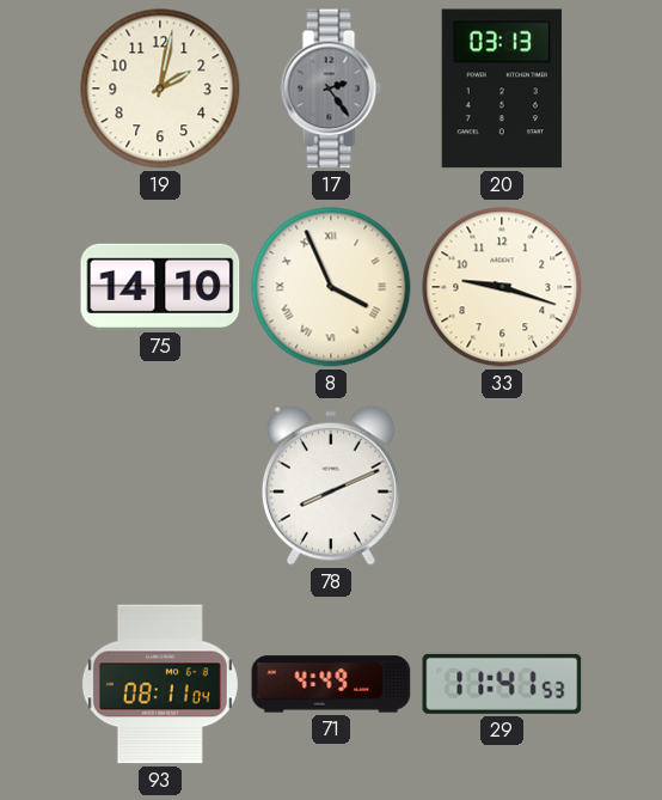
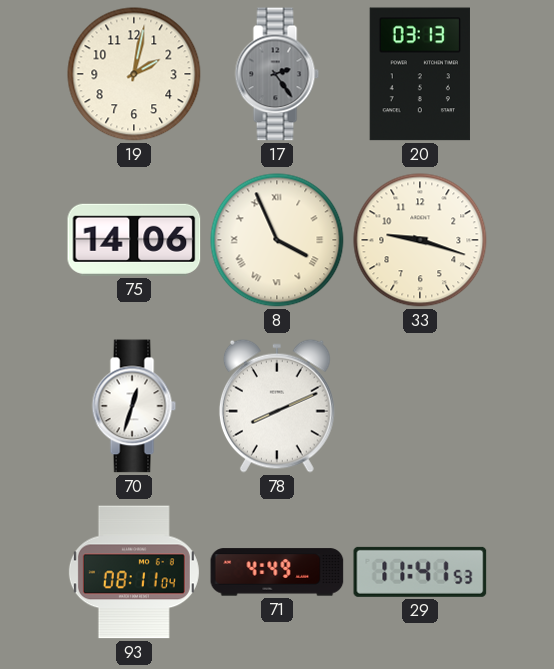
75: 14:10 -> 14:06 (134, 240)
70: none -> 12:33 (134, 406)
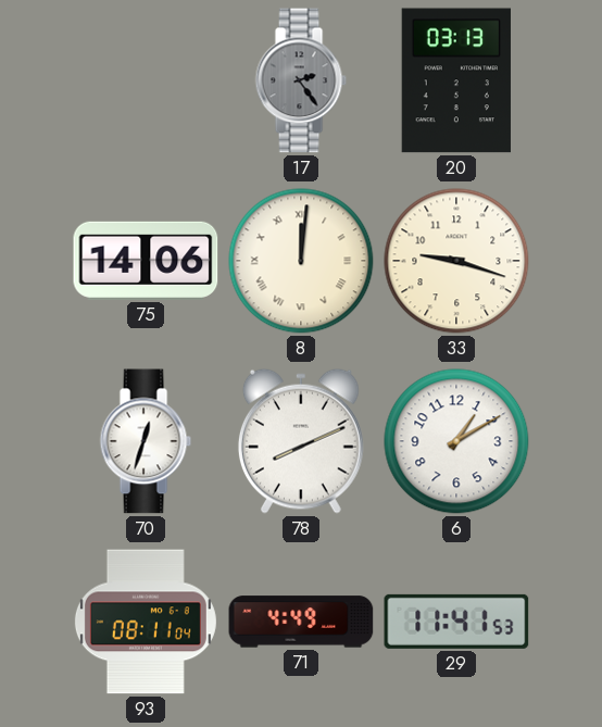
19: 2:02 -> none (134, 74)
8: 3:56 -> 12:01 (301, 261)
6: none -> 1:10 (456, 441)
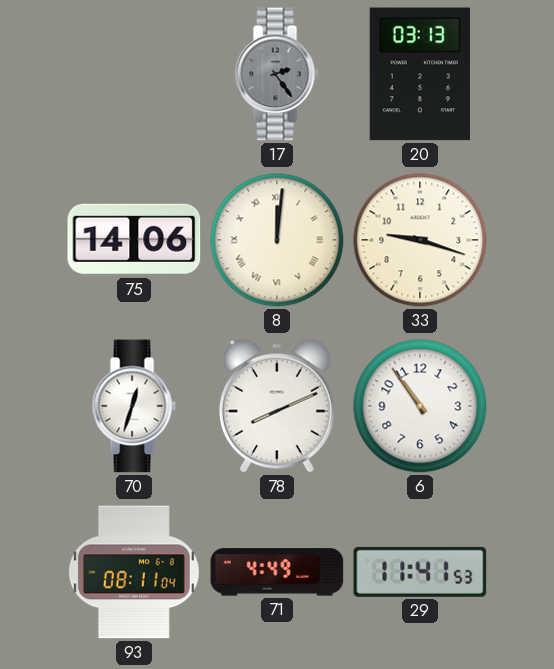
6: 1:10 -> 10:54 (420, 406)
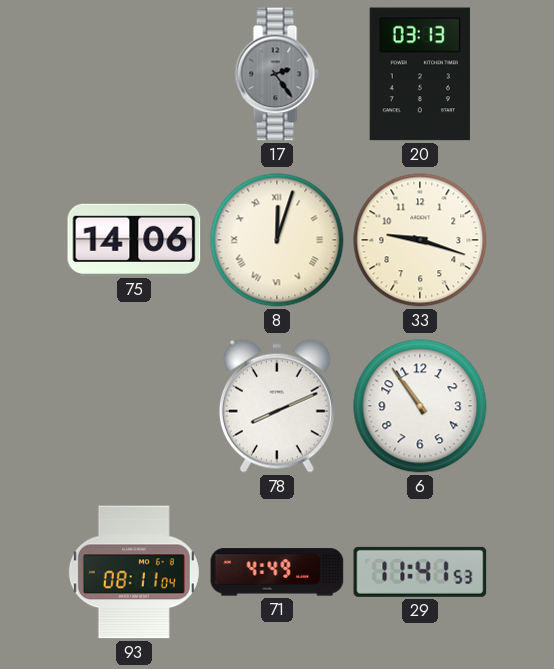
8: 12:01 -> 12:03 (277, 240)
70: 12:33 -> none (134, 406)
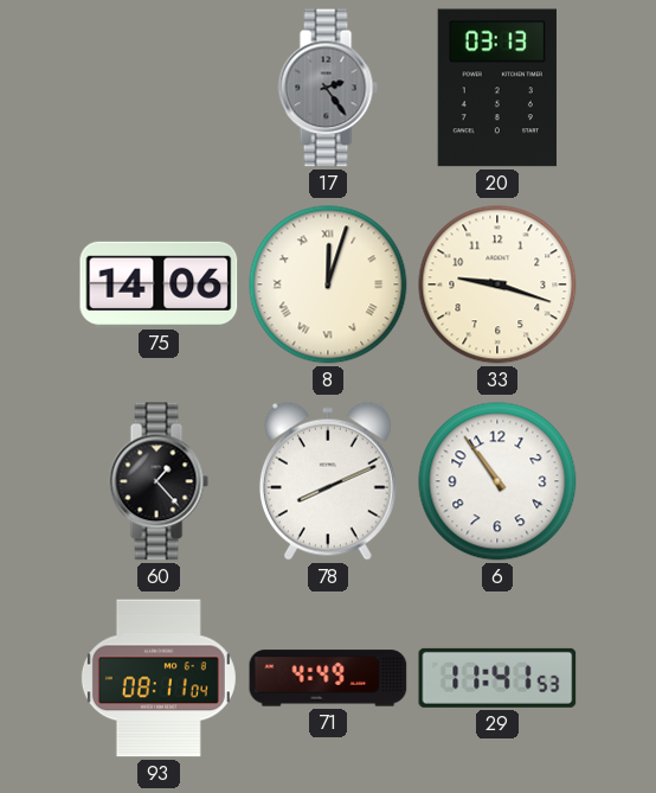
60: none -> 1:23 (159, 481)
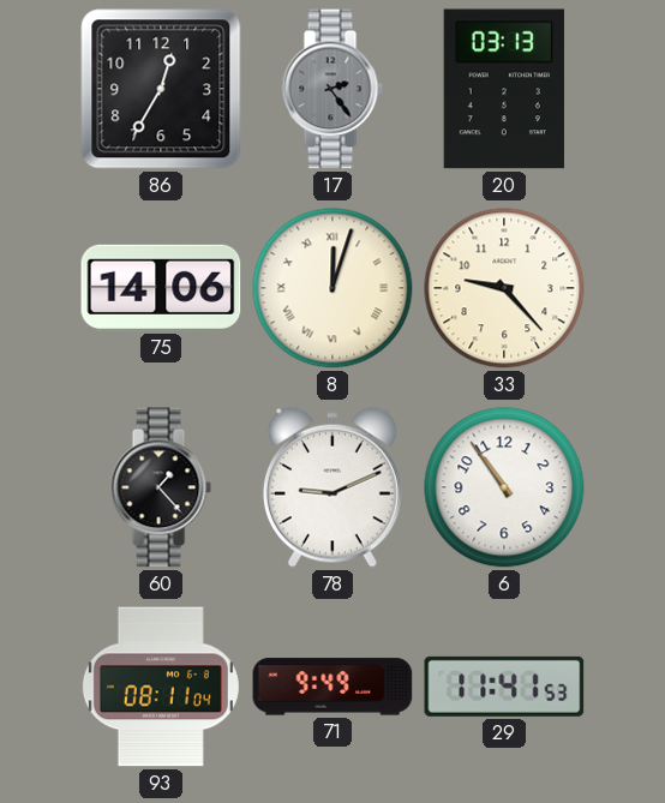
86: none -> 12:35 (161, 89)
33: 9:18 -> 9:23 (504, 288)
78: 8:11 -> 9:11 (332, 487)
71: 4:49 -> 9:49 (332, 687)
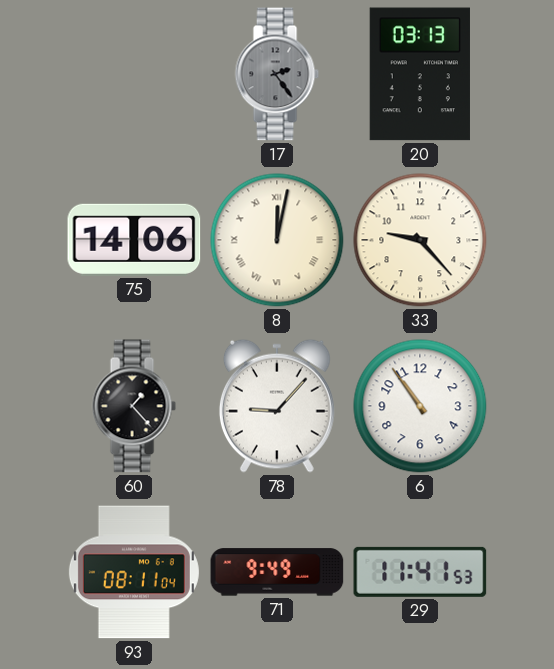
86: 12:35 -> none (161, 89)
8: 12:03 -> 12:02 (277, 240)
78: 9:11 -> 9:07 (277, 406)
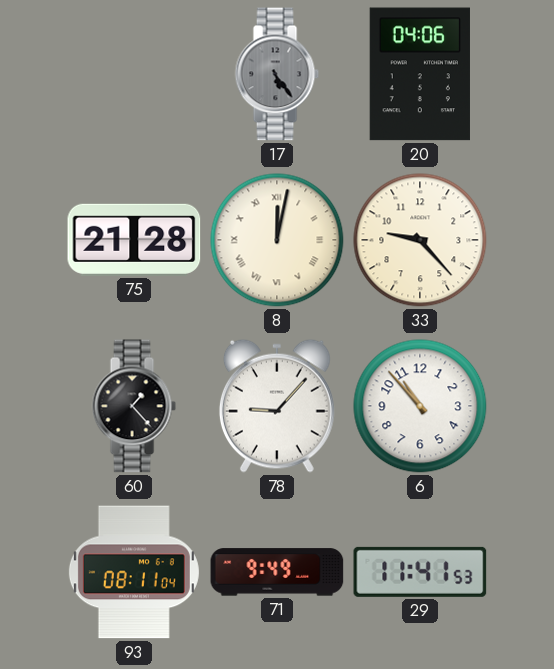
17: 2:24 -> 5:24 (277, 74)
20: 03:13 -> 04:06 (420, 74)
75: 14:06 -> 21:28 (134, 240)
6: 10:54 -> 10:53 (420, 406)
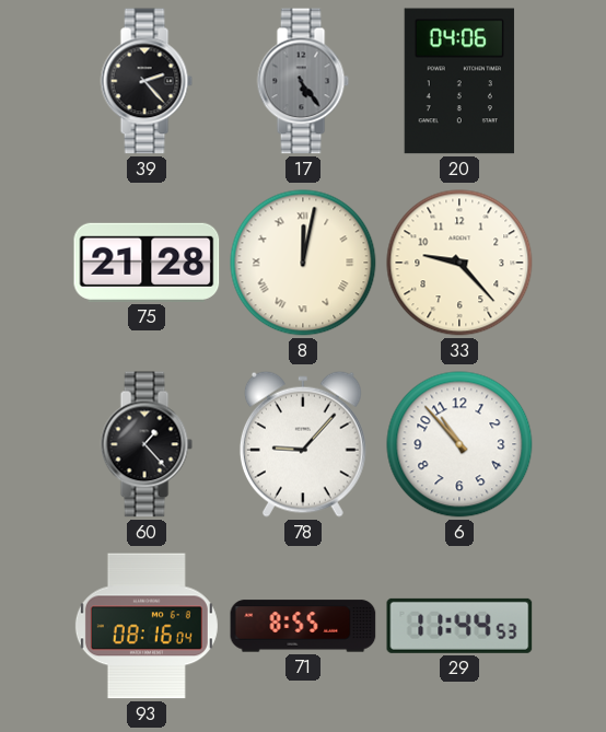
39: none -> 2:23 (147, 81)
93: 08:11 -> 08:16 (147, 626)
71: 9:49 -> 8:55 (303, 626)
29: 11:41 -> 11:44 (459, 626)
